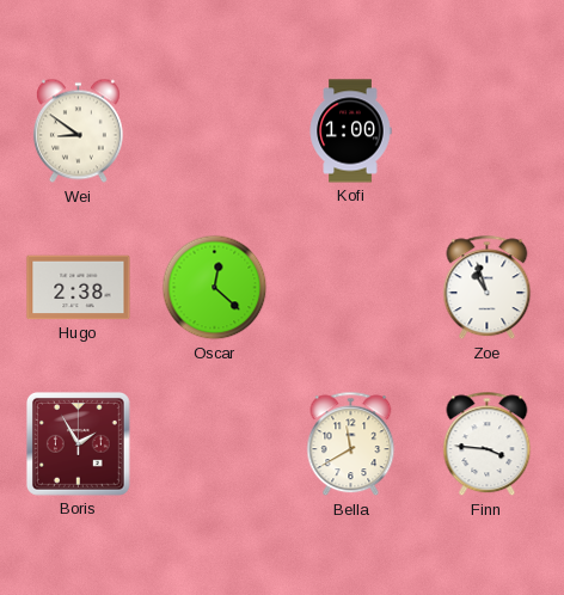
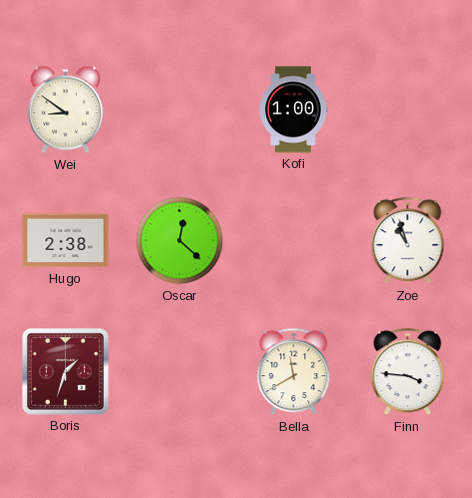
Boris: 1:55 -> 1:33 (65, 371)
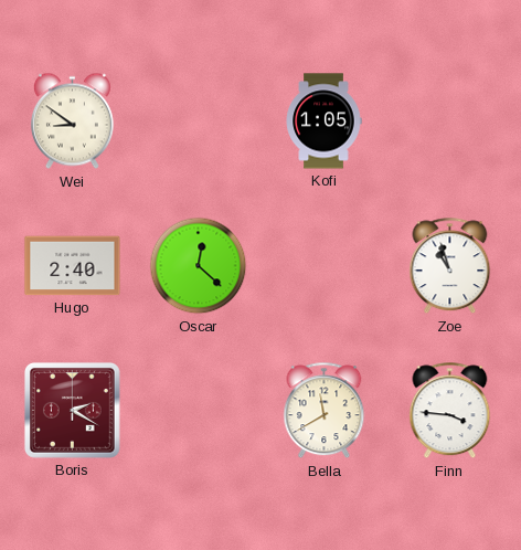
Kofi: 1:00 -> 1:05 (323, 121)
Hugo: 2:38 -> 2:40 (73, 266)
Boris: 1:33 -> 2:20 (72, 410)
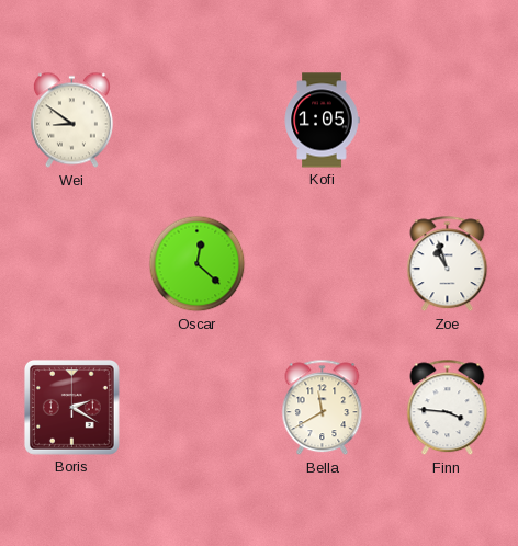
Hugo: 2:40 -> none (73, 266)
